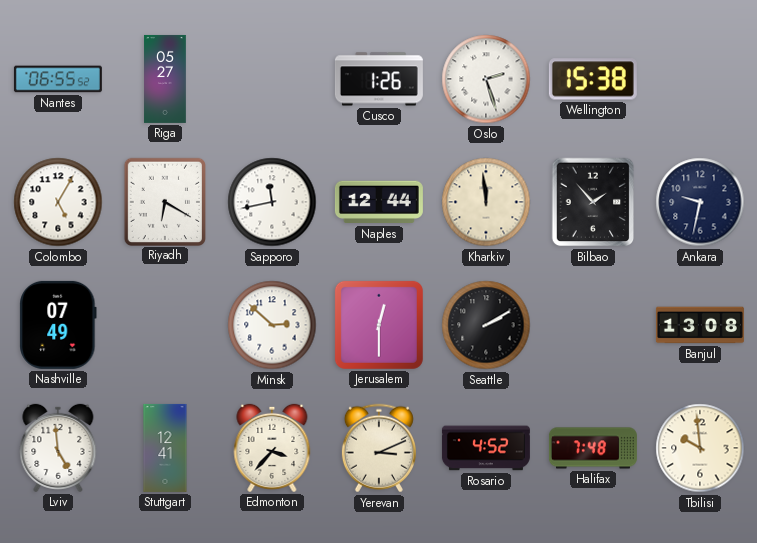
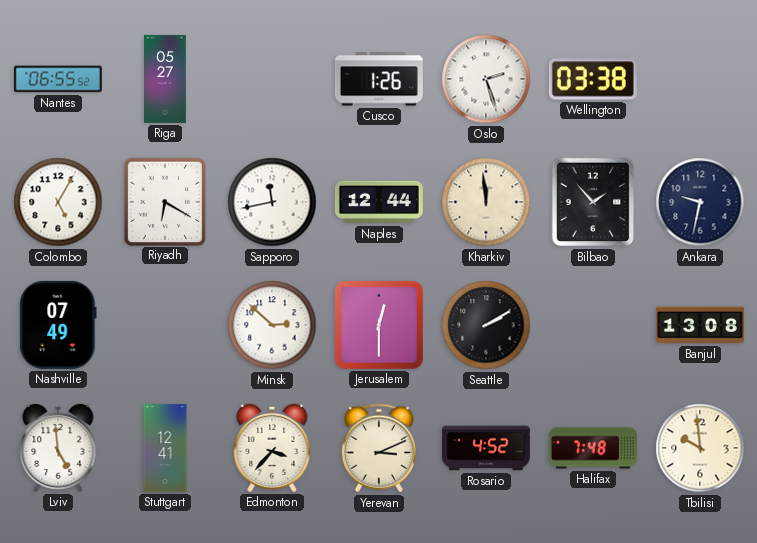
Wellington: 15:38 -> 03:38 (593, 79)
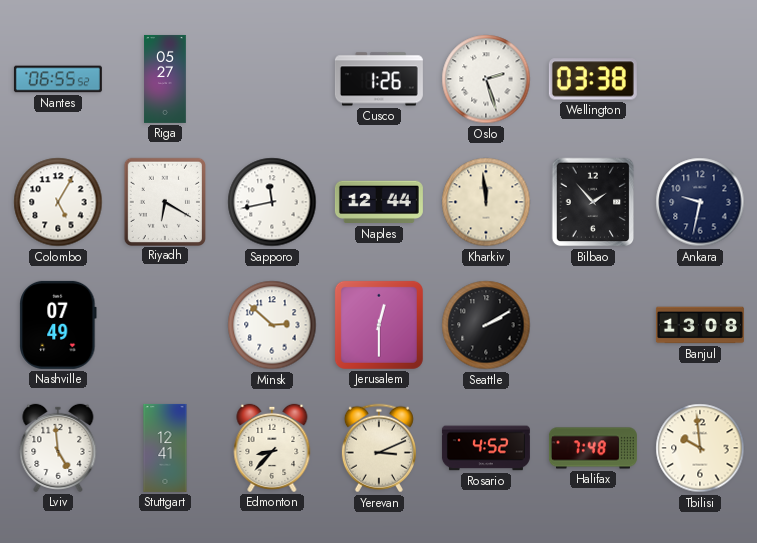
Edmonton: 3:37 -> 8:37 (272, 448)
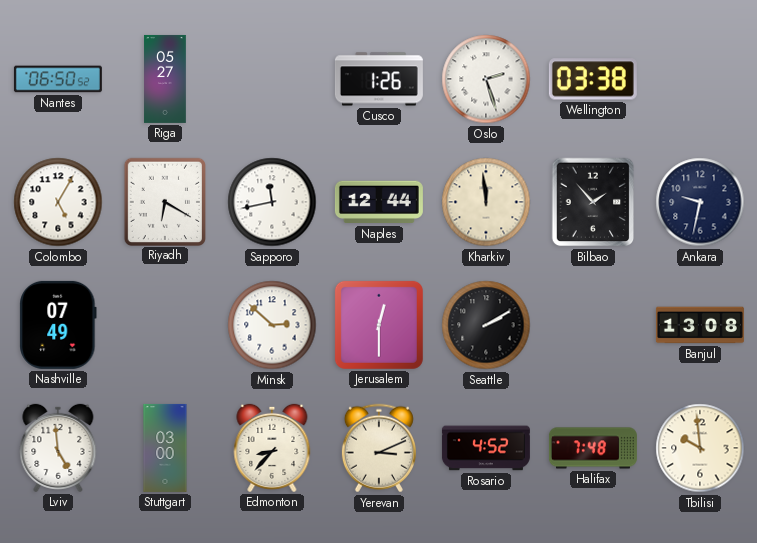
Nantes: 06:55 -> 06:50 (58, 79)
Stuttgart: 12:41 -> 03:00 (165, 448)
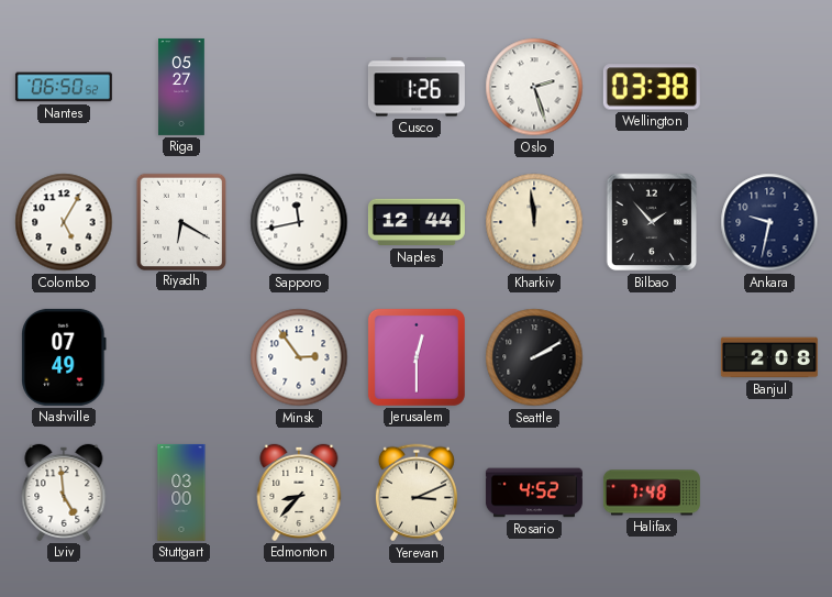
Minsk: 2:52 -> 2:54 (299, 357)
Banjul: 13:08 -> 2:08 (769, 357)
Tbilisi: 9:59 -> none (700, 448)
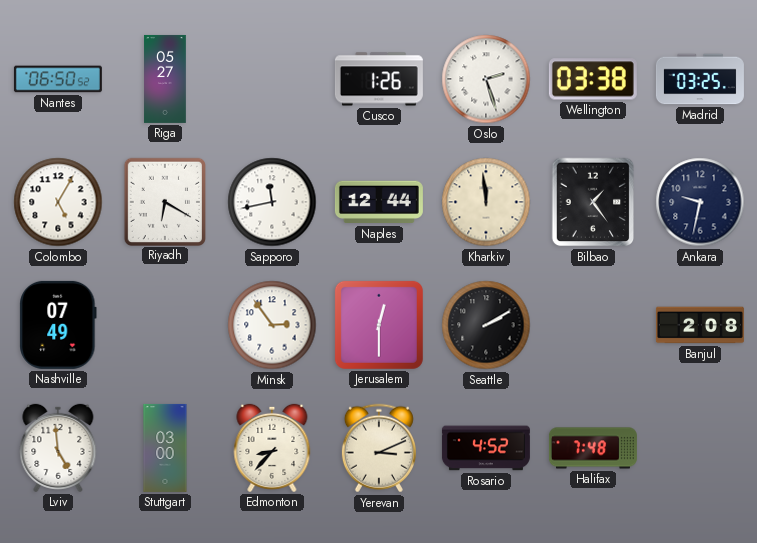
Madrid: none -> 03:25 (700, 79)
Bilbao: 1:53 -> 1:24 (593, 202)
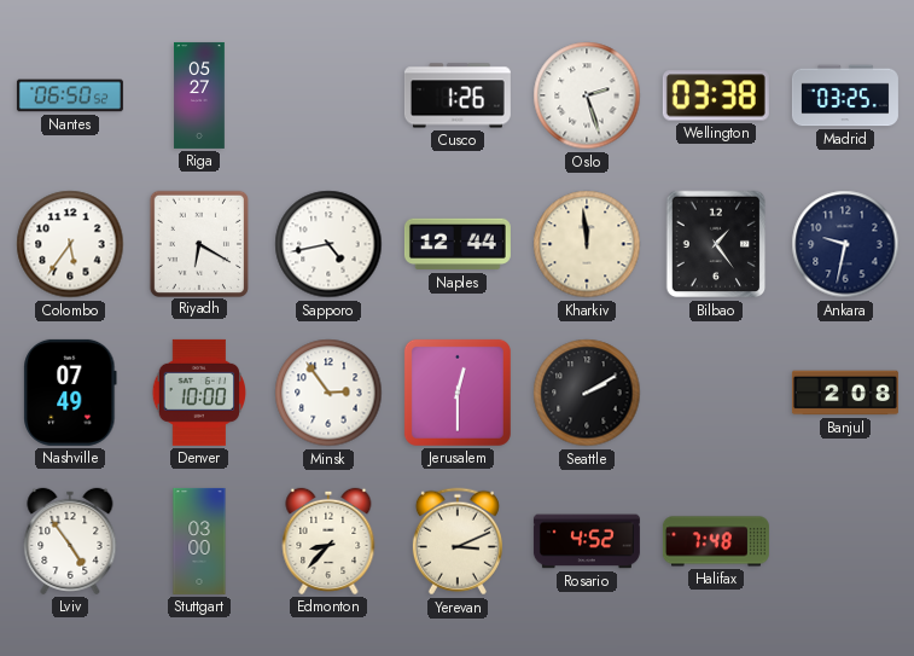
Colombo: 5:05 -> 5:36 (70, 244)
Sapporo: 11:43 -> 4:43 (328, 244)
Denver: none -> 10:00 (199, 393)
Lviv: 4:59 -> 4:54 (70, 541)
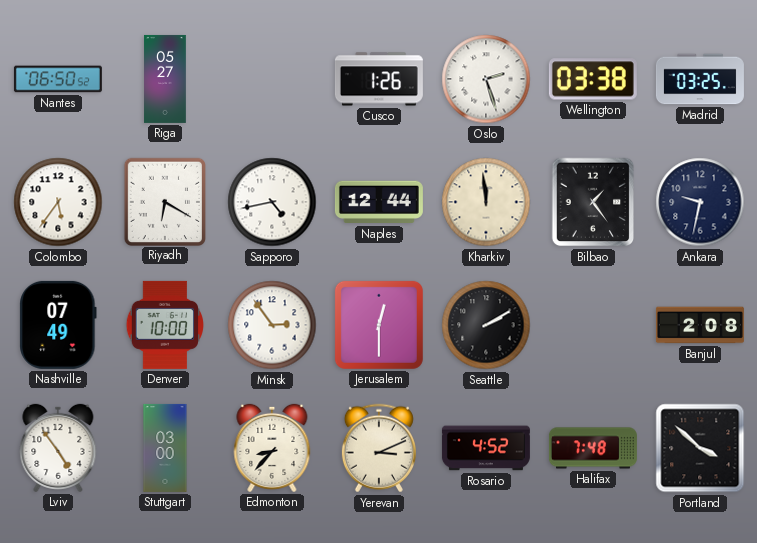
Portland: none -> 3:52 (700, 448)
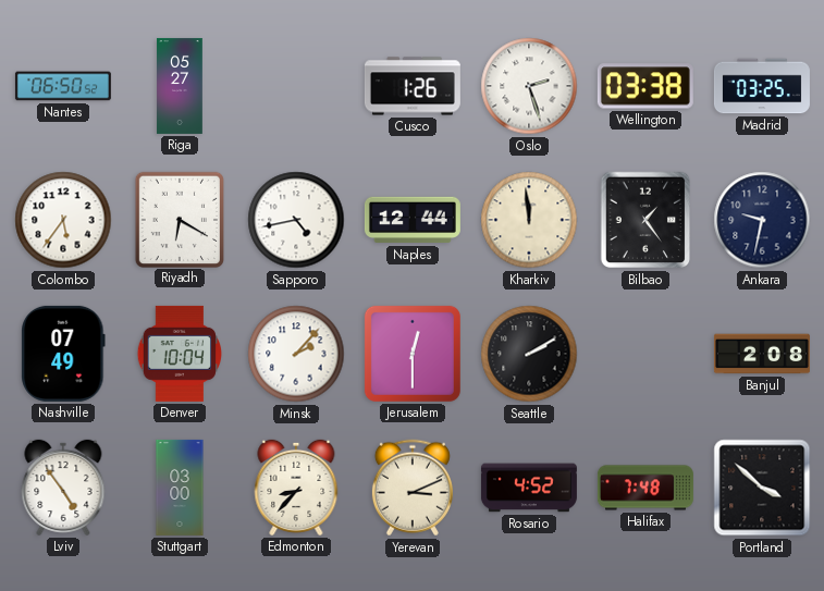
Denver: 10:00 -> 10:04 (180, 354)
Minsk: 2:54 -> 2:07 (296, 354)
